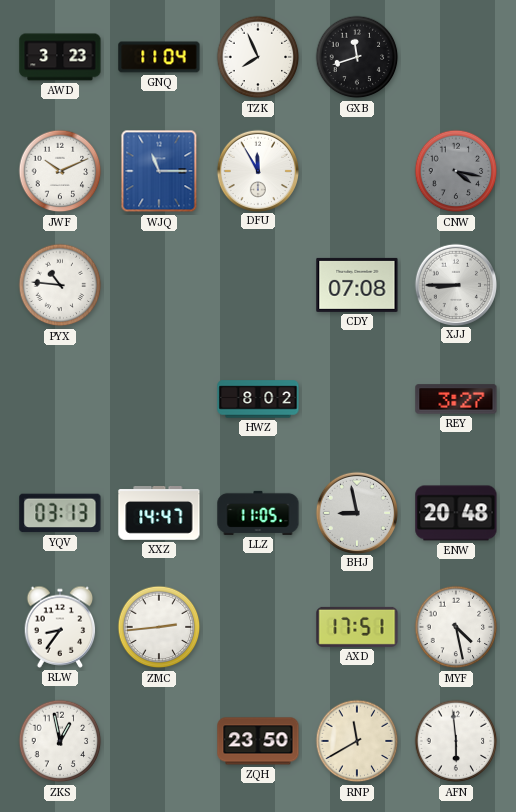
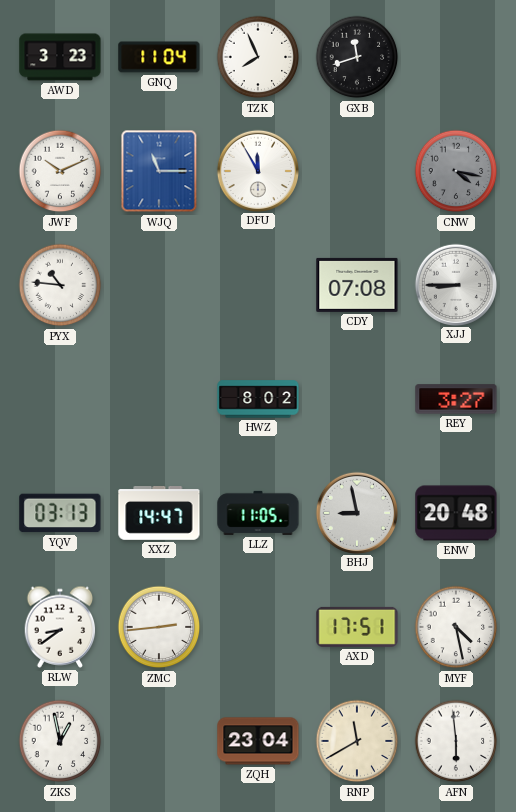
RLW: 8:36 -> 8:39 (60, 627)
ZQH: 23:50 -> 23:04 (258, 741)
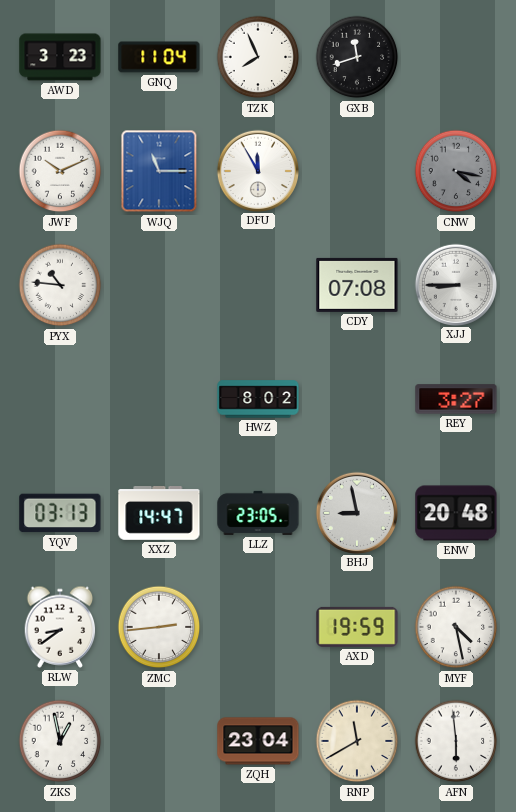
LLZ: 11:05 -> 23:05 (258, 513)
AXD: 17:51 -> 19:59 (357, 627)
